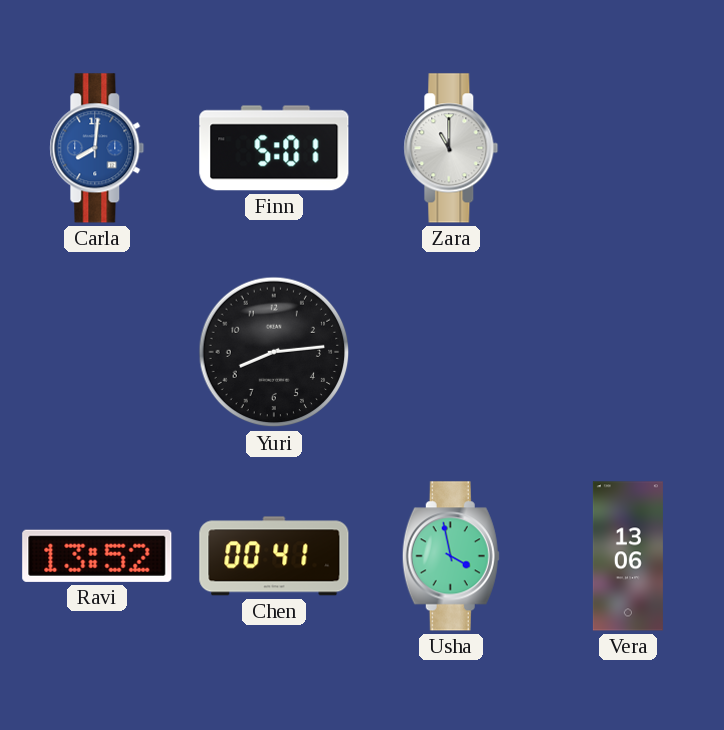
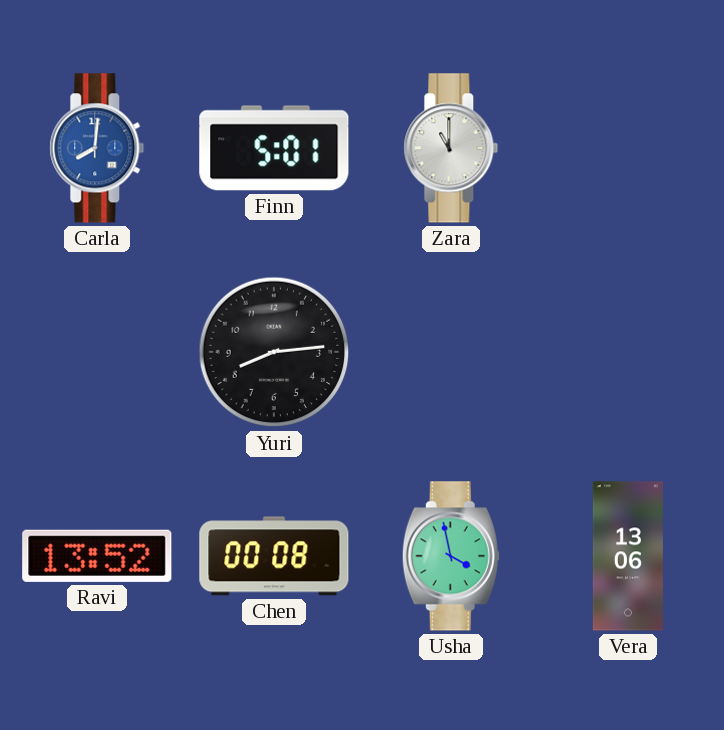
Chen: 00:41 -> 00:08 (274, 556)
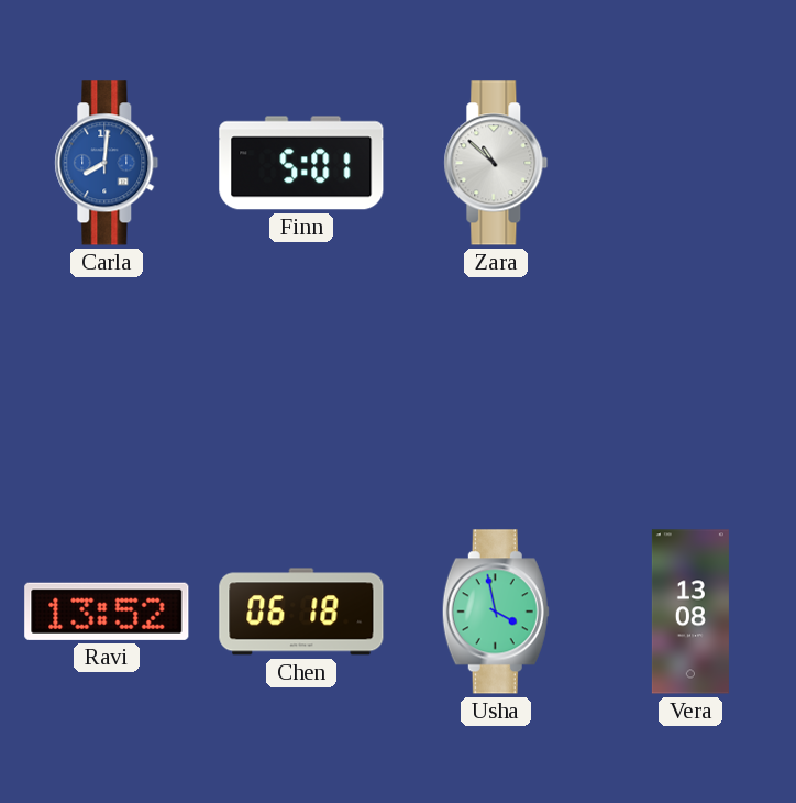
Zara: 11:00 -> 10:52 (496, 163)
Yuri: 8:14 -> none (274, 352)
Chen: 00:08 -> 06:18 (301, 612)
Vera: 13:06 -> 13:08 (690, 612)
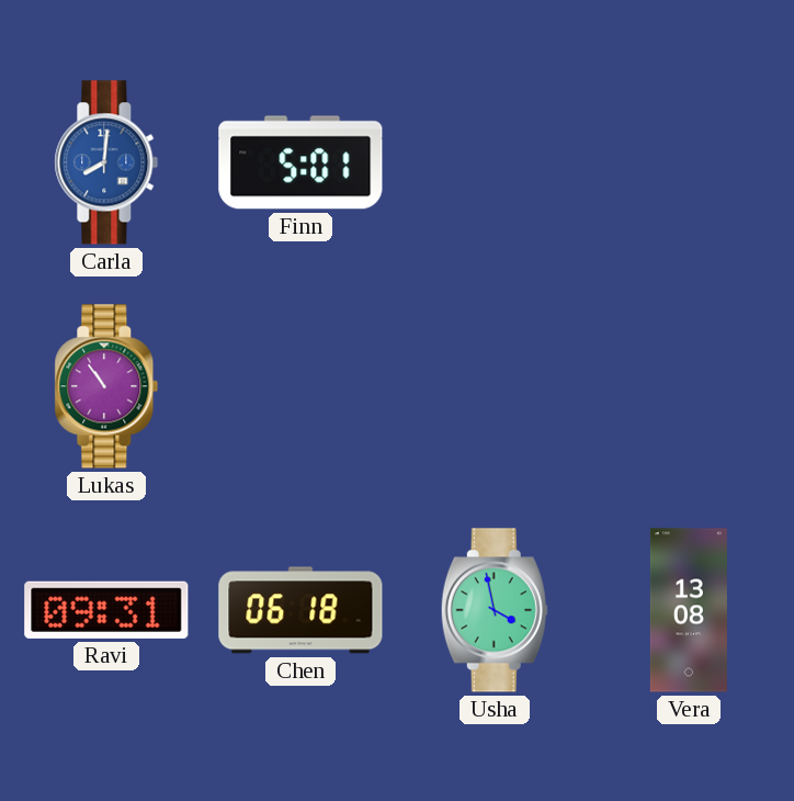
Zara: 10:52 -> none (496, 163)
Lukas: none -> 10:54 (106, 386)
Ravi: 13:52 -> 09:31 (106, 610)
